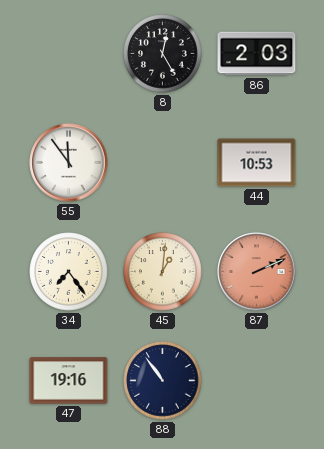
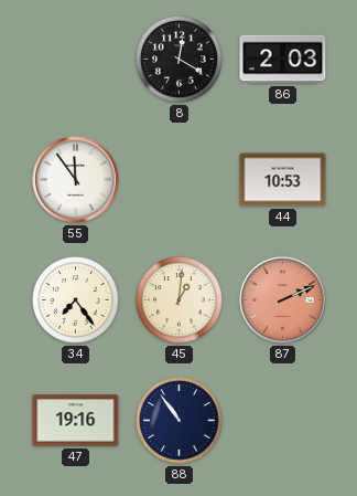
8: 12:25 -> 12:20 (180, 60)
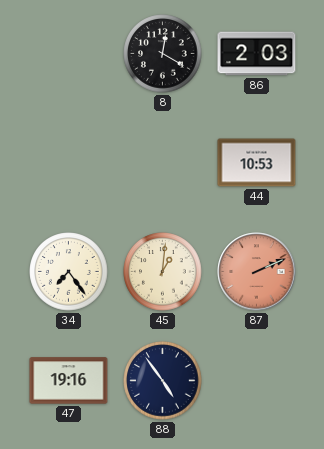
55: 11:54 -> none (76, 180)
88: 10:54 -> 4:54 (163, 381)
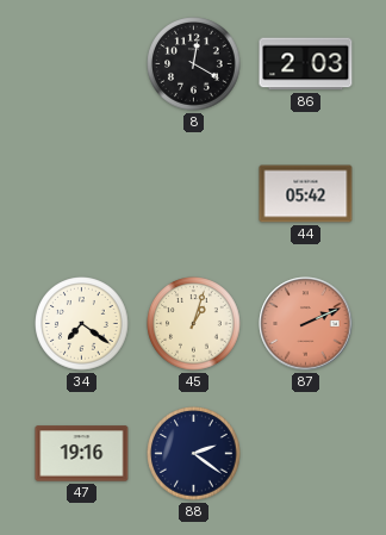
44: 10:53 -> 05:42 (306, 194)
34: 7:24 -> 7:21 (82, 324)
45: 1:01 -> 1:03 (194, 324)
88: 4:54 -> 2:21 (194, 454)
